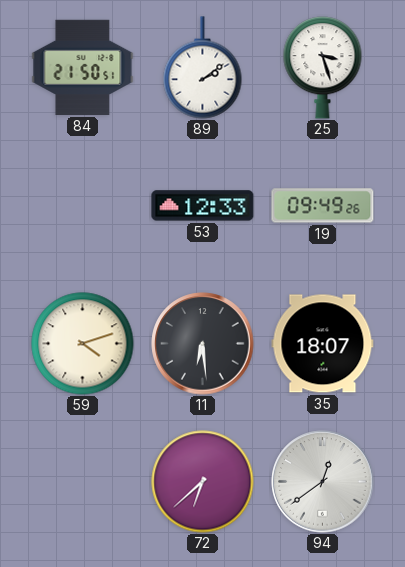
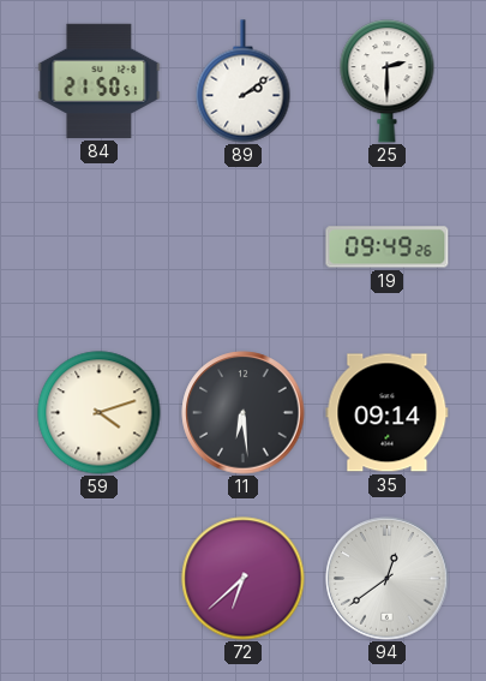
25: 3:27 -> 2:30 (388, 82)
53: 12:33 -> none (203, 206)
35: 18:07 -> 09:14 (388, 413)
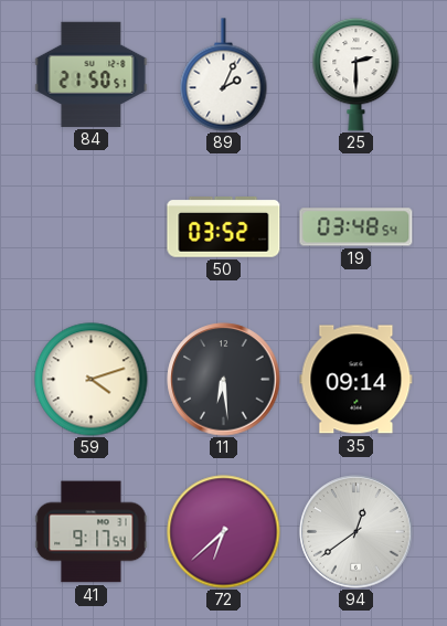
89: 2:09 -> 2:04 (224, 75)
50: none -> 03:52 (224, 227)
19: 09:49 -> 03:48 (356, 227)
41: none -> 9:17 (92, 532)
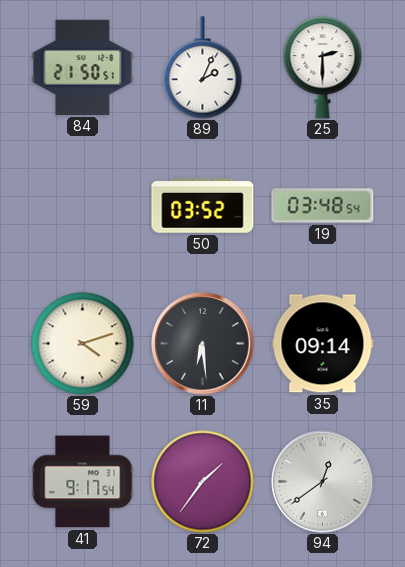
72: 6:38 -> 1:36 (203, 482)
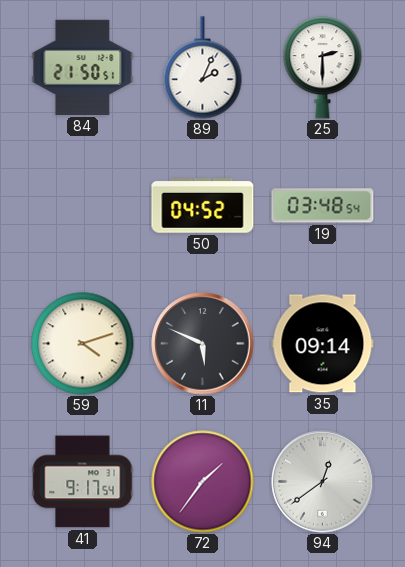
50: 03:52 -> 04:52 (203, 206)
11: 6:29 -> 5:49 (203, 344)
